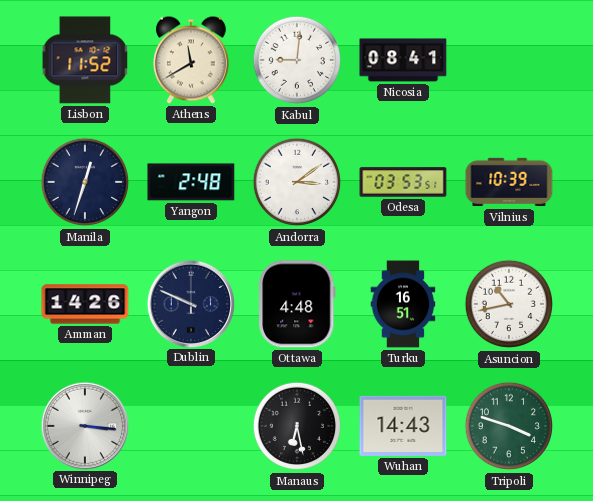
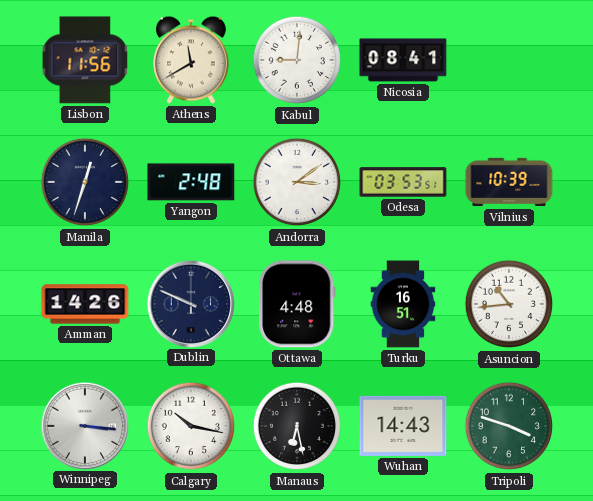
Lisbon: 11:52 -> 11:56 (85, 60)
Asuncion: 10:43 -> 10:44 (509, 304)
Calgary: none -> 10:17 (191, 426)
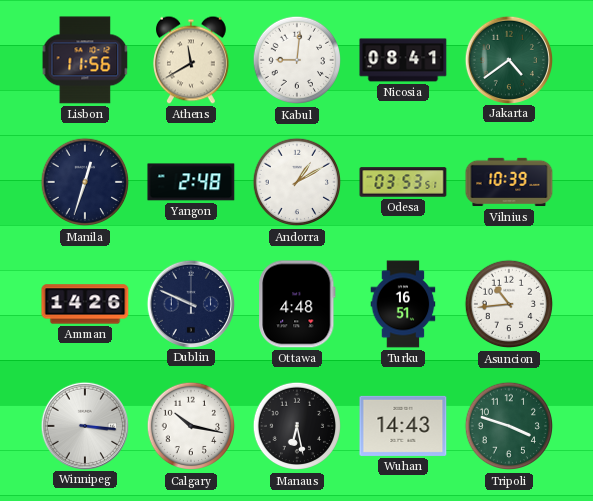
Jakarta: none -> 4:39 (508, 59)
Andorra: 3:09 -> 1:10 (297, 182)
